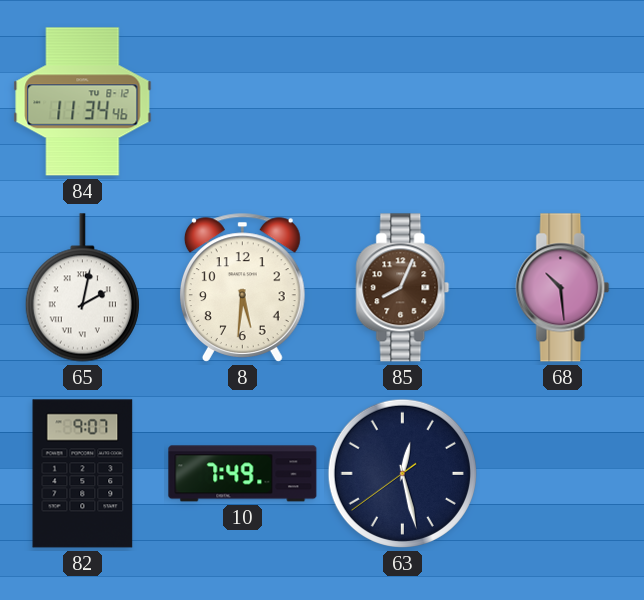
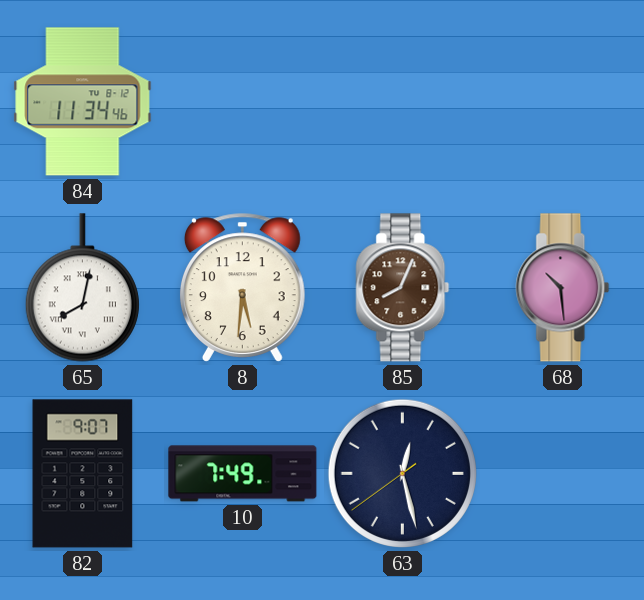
65: 2:02 -> 8:02 (82, 288)
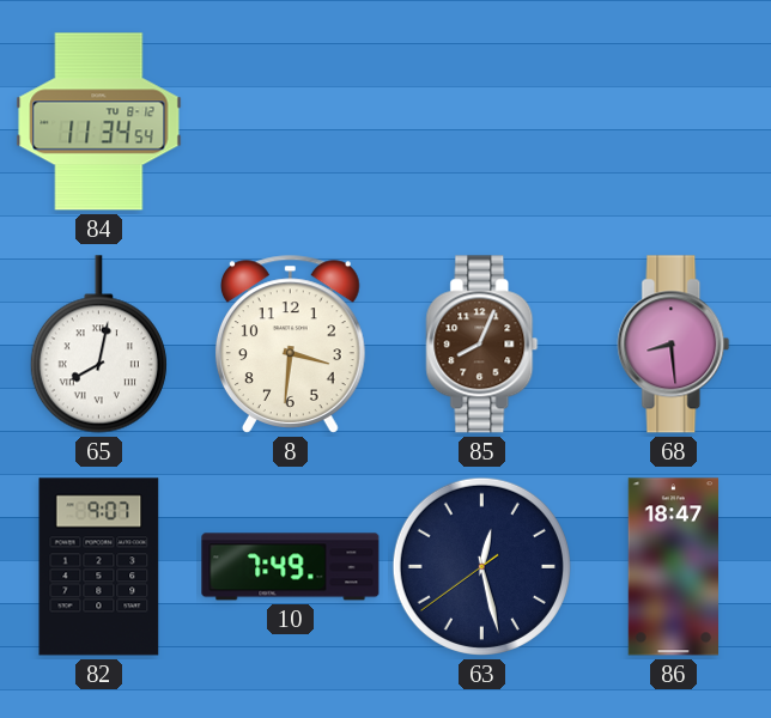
84: 11:34:46 -> 11:34:54 (99, 122)
8: 5:31 -> 3:31 (290, 343)
68: 10:29 -> 8:29 (674, 345)
86: none -> 18:47 (674, 567)
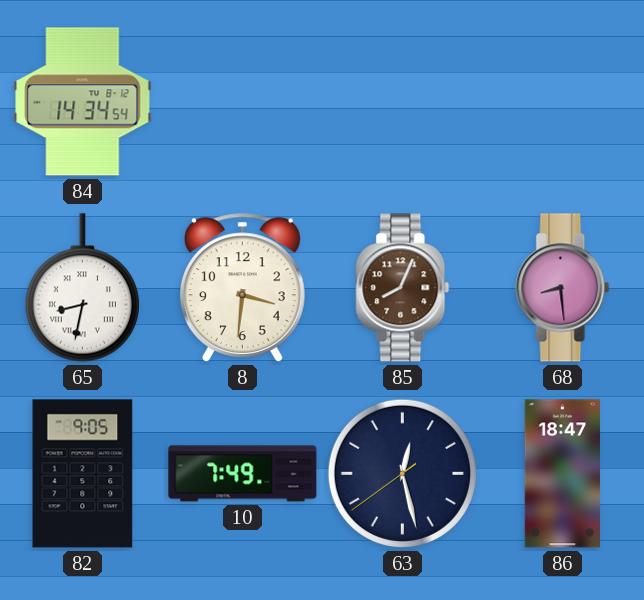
84: 11:34 -> 14:34 (83, 102)
65: 8:02 -> 8:32 (82, 288)
82: 9:07 -> 9:05 (83, 474)
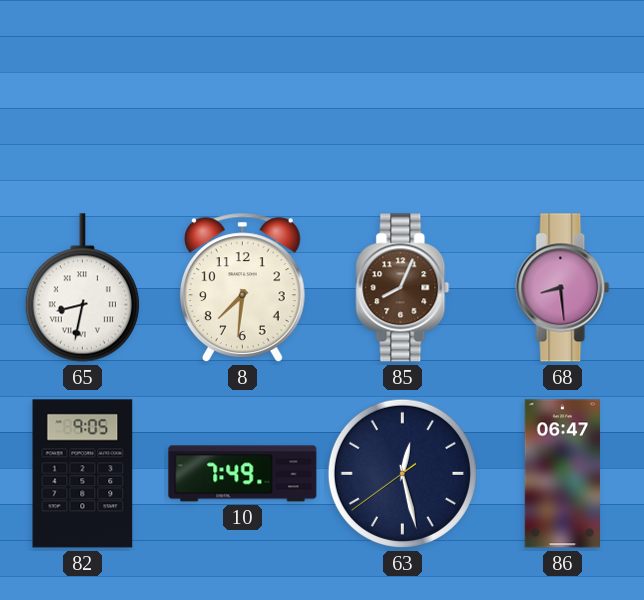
84: 14:34 -> none (83, 102)
8: 3:31 -> 7:31 (242, 287)
86: 18:47 -> 06:47 (563, 474)
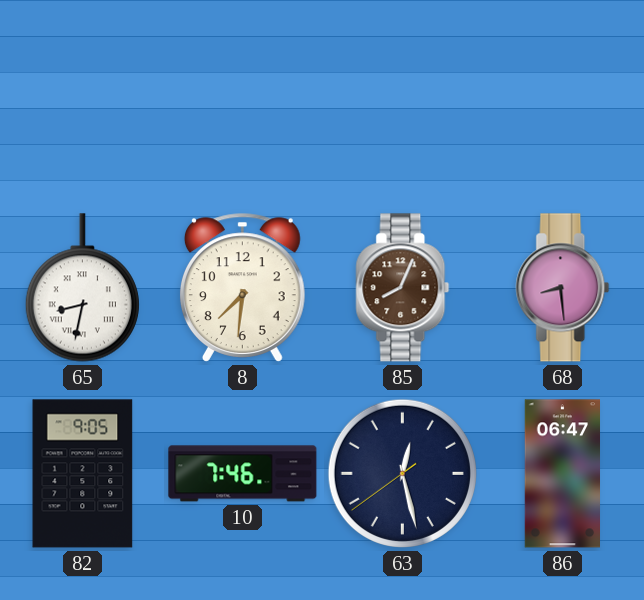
10: 7:49 -> 7:46 (243, 474)
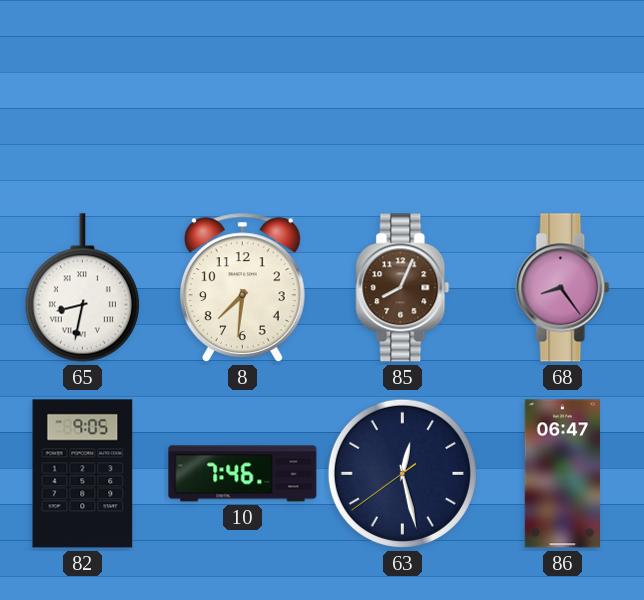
68: 8:29 -> 8:24 (563, 288)
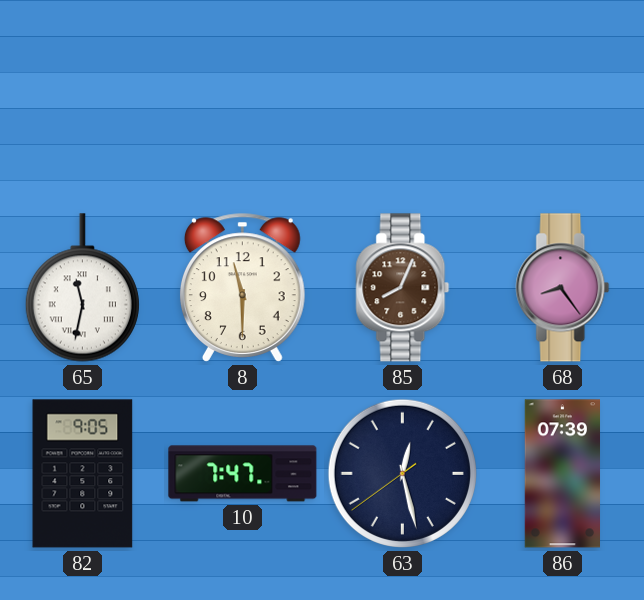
65: 8:32 -> 11:32 (82, 288)
8: 7:31 -> 11:30 (242, 287)
10: 7:46 -> 7:47 (243, 474)
86: 06:47 -> 07:39 (563, 474)
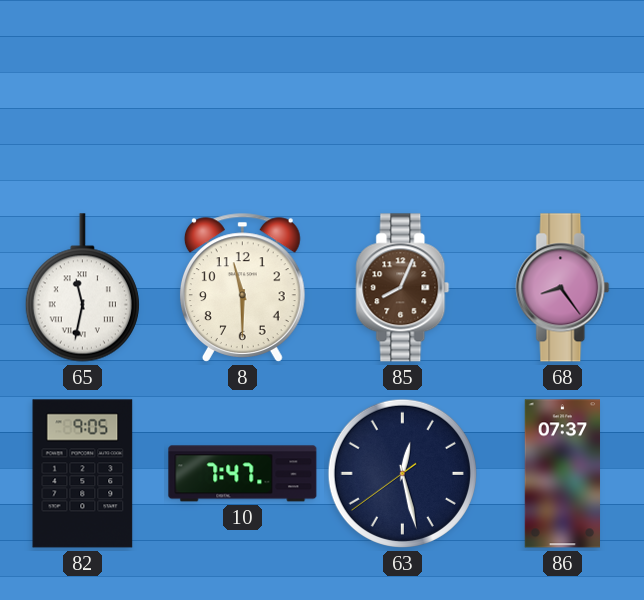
86: 07:39 -> 07:37 (563, 474)
